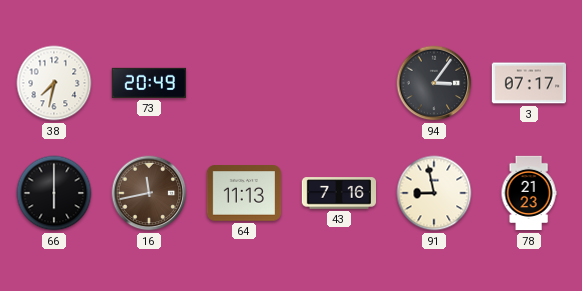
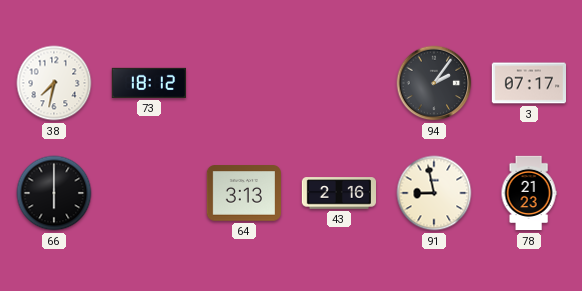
73: 20:49 -> 18:12 (148, 83)
94: 3:06 -> 2:06 (434, 83)
16: 11:43 -> none (149, 193)
64: 11:13 -> 3:13 (243, 193)
43: 7:16 -> 2:16 (338, 193)
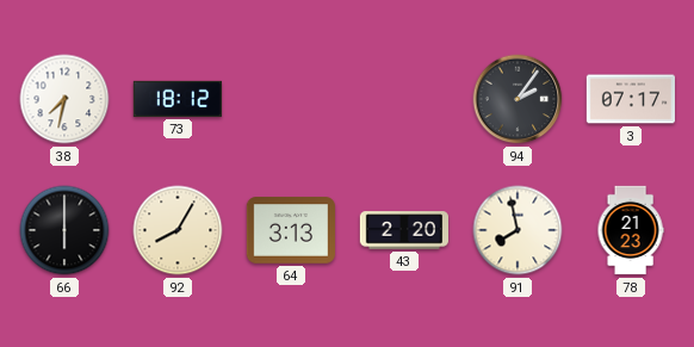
92: none -> 8:05 (178, 230)
43: 2:16 -> 2:20 (403, 230)
91: 8:58 -> 7:58 (518, 230)
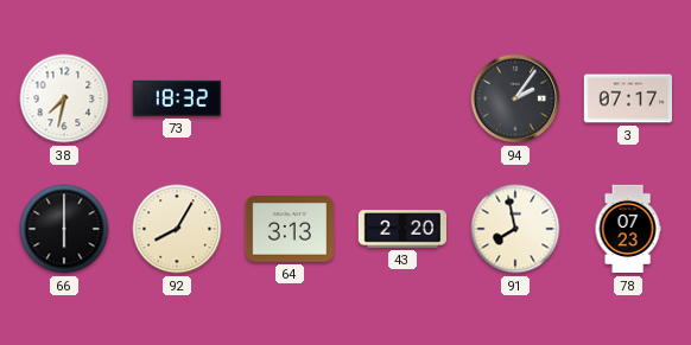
73: 18:12 -> 18:32 (176, 98)
78: 21:23 -> 07:23 (628, 229)
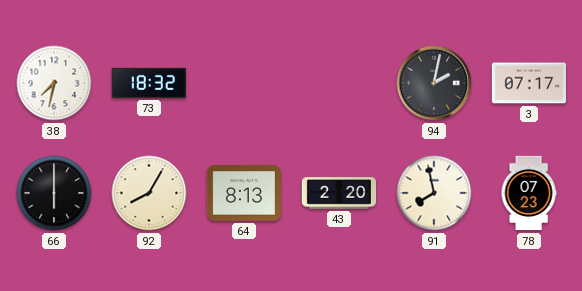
94: 2:06 -> 2:02 (434, 83)
64: 3:13 -> 8:13 (243, 193)
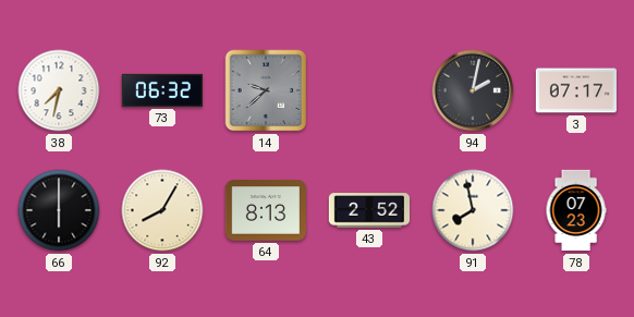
73: 18:32 -> 06:32 (161, 90)
14: none -> 9:38 (266, 90)
43: 2:20 -> 2:52 (368, 210)
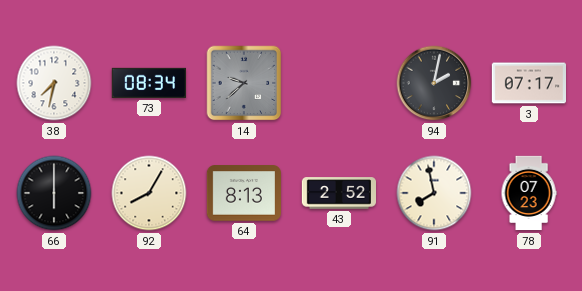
73: 06:32 -> 08:34 (148, 83)
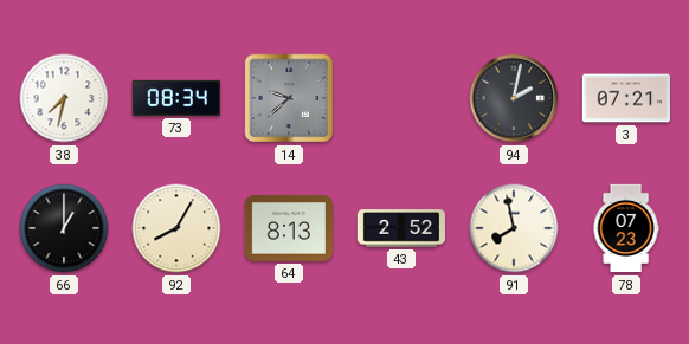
3: 07:17 -> 07:21 (625, 98)
66: 6:00 -> 1:00 (64, 228)
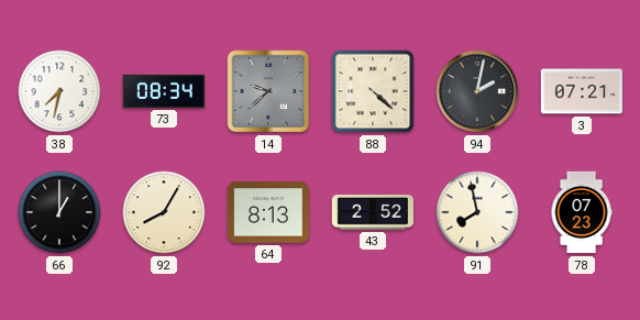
88: none -> 4:22 (373, 91)
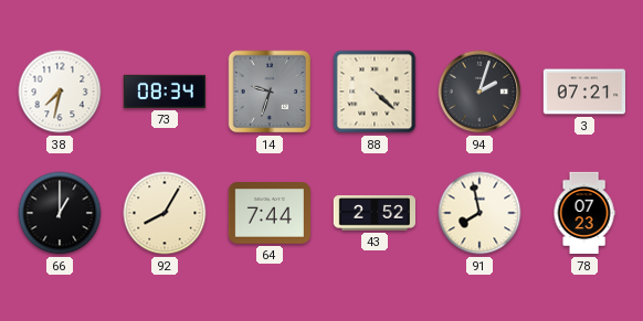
14: 9:38 -> 9:33 (270, 92)
94: 2:02 -> 2:03 (479, 92)
64: 8:13 -> 7:44 (268, 213)
